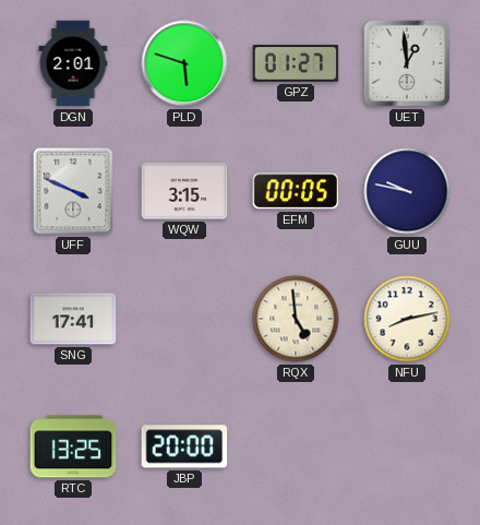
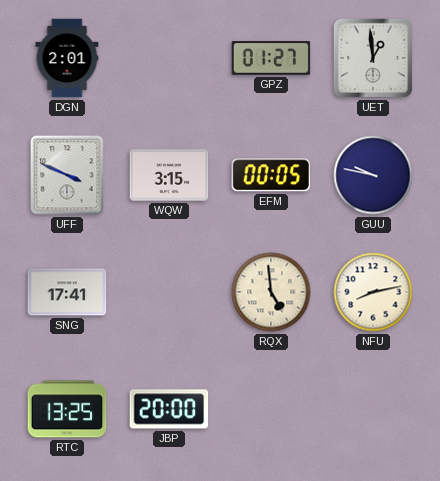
PLD: 5:48 -> none (184, 63)
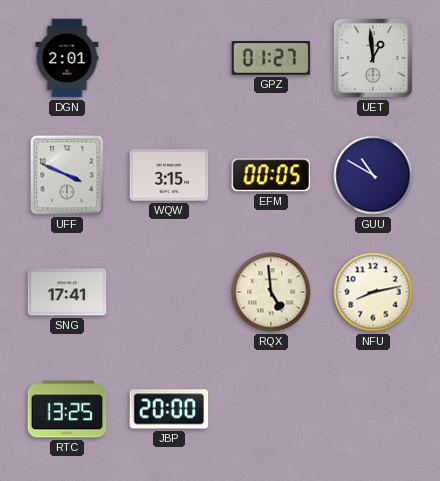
GUU: 9:47 -> 10:50 (373, 175)
